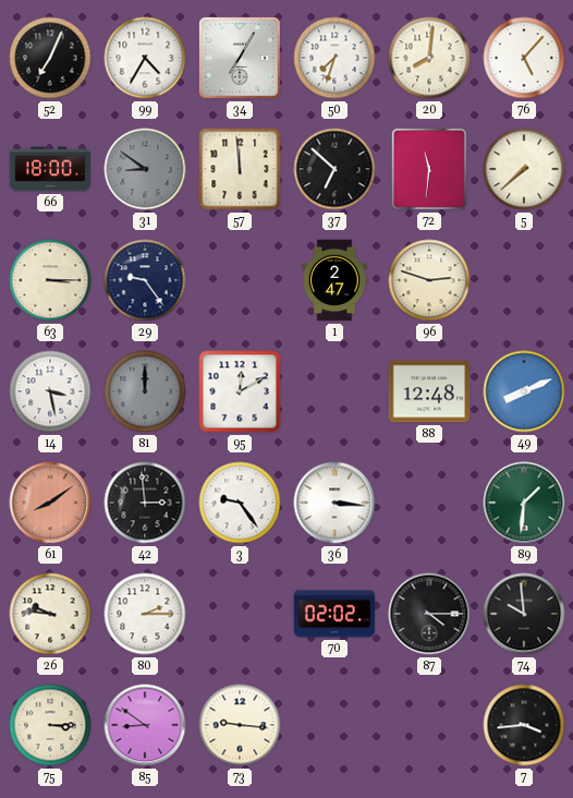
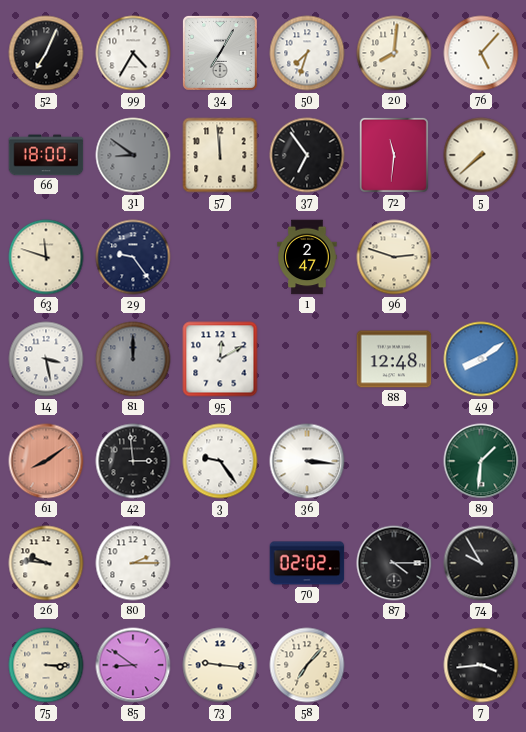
37: 6:52 -> 6:54 (307, 155)
63: 3:15 -> 11:48 (46, 257)
49: 8:11 -> 8:09 (481, 359)
74: 9:59 -> 9:55 (481, 563)
58: none -> 7:07 (307, 665)
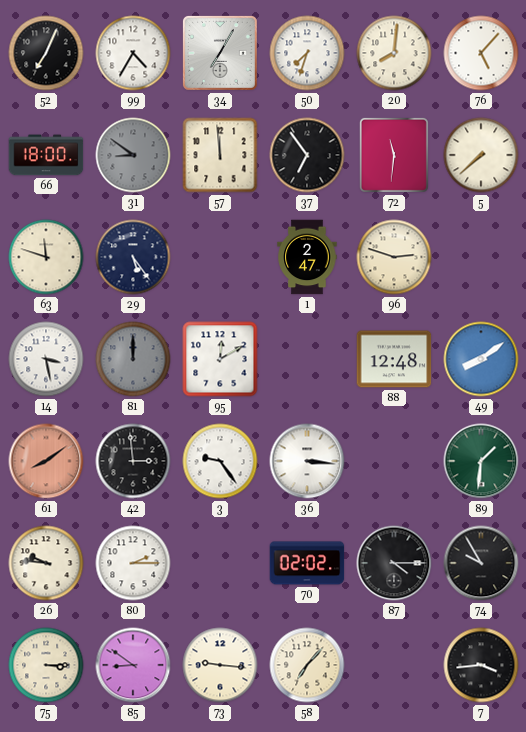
29: 9:24 -> 5:24 (133, 257)
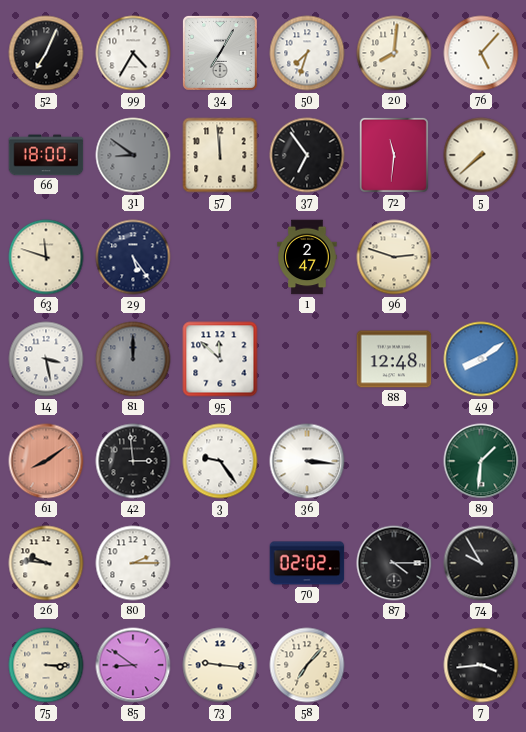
95: 12:10 -> 11:52 (220, 359)
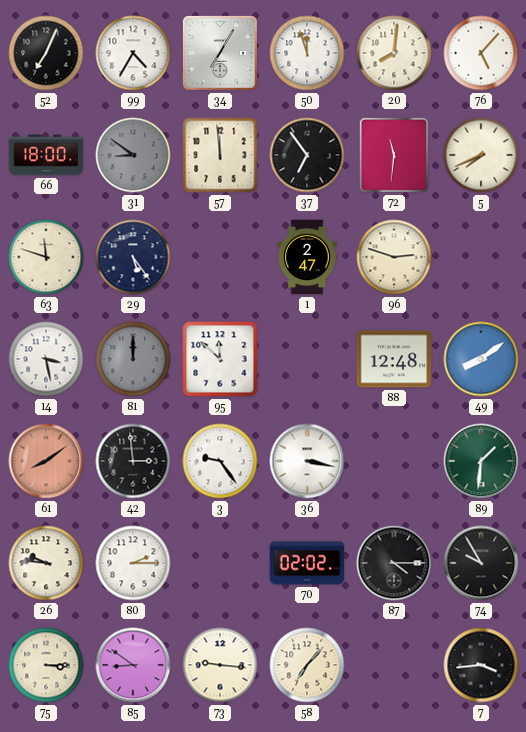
50: 7:33 -> 11:57 (307, 53)
5: 7:38 -> 7:41 (481, 155)
36: 3:16 -> 3:17 (307, 461)
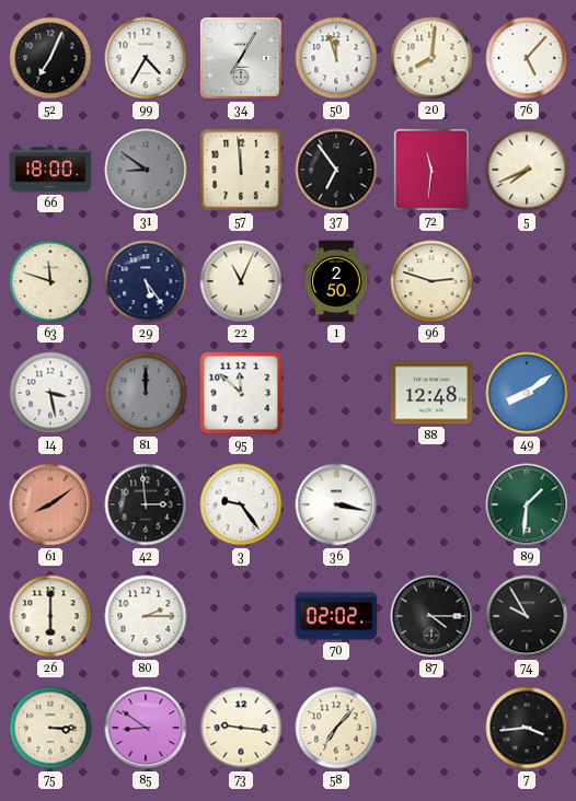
22: none -> 11:04 (241, 281)
1: 2:47 -> 2:50 (336, 281)
26: 9:46 -> 6:00 (50, 616)
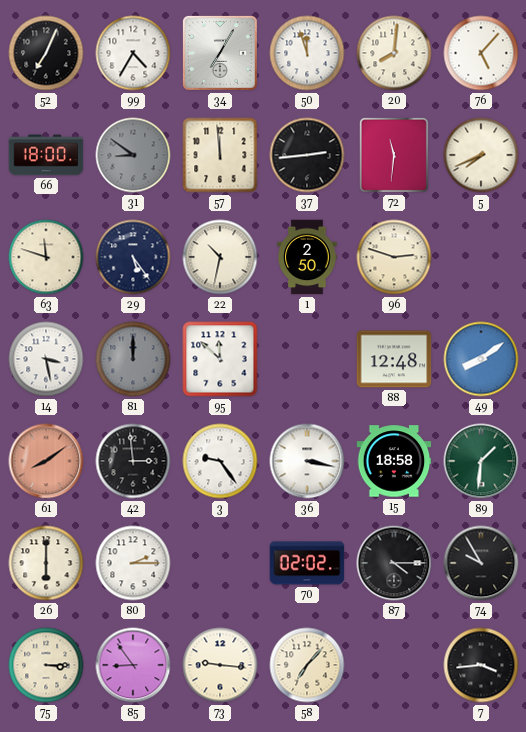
37: 6:54 -> 2:44 (307, 155)
22: 11:04 -> 10:32 (220, 257)
15: none -> 18:58 (394, 461)
85: 8:51 -> 8:54 (133, 665)
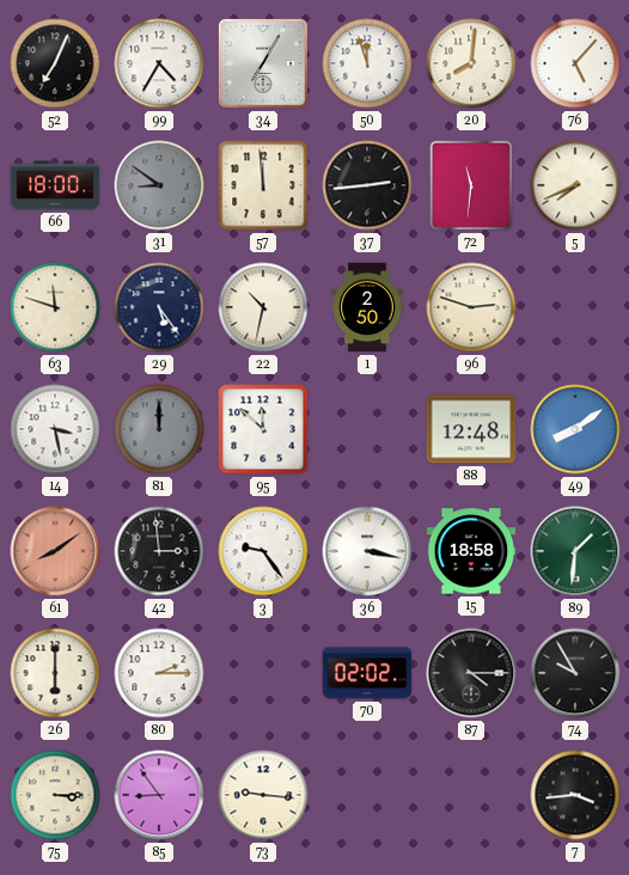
58: 7:07 -> none (307, 665)
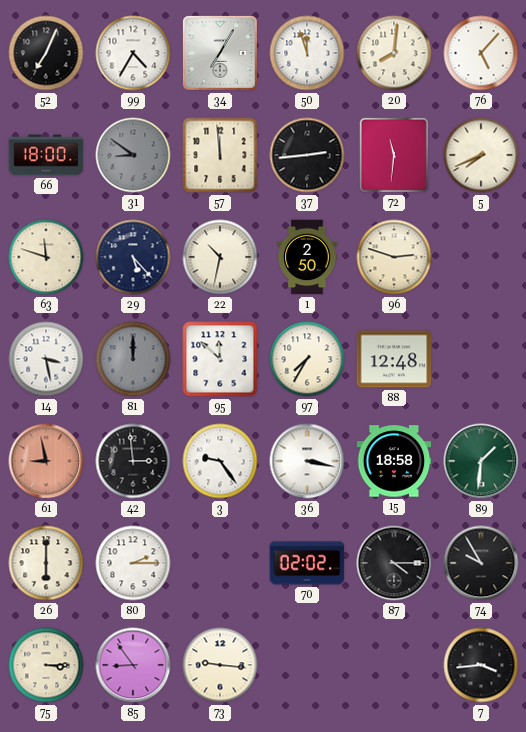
29: 5:24 -> 5:23 (133, 257)
97: none -> 7:35 (307, 359)
49: 8:09 -> none (575, 429)
61: 8:09 -> 8:58 (46, 461)
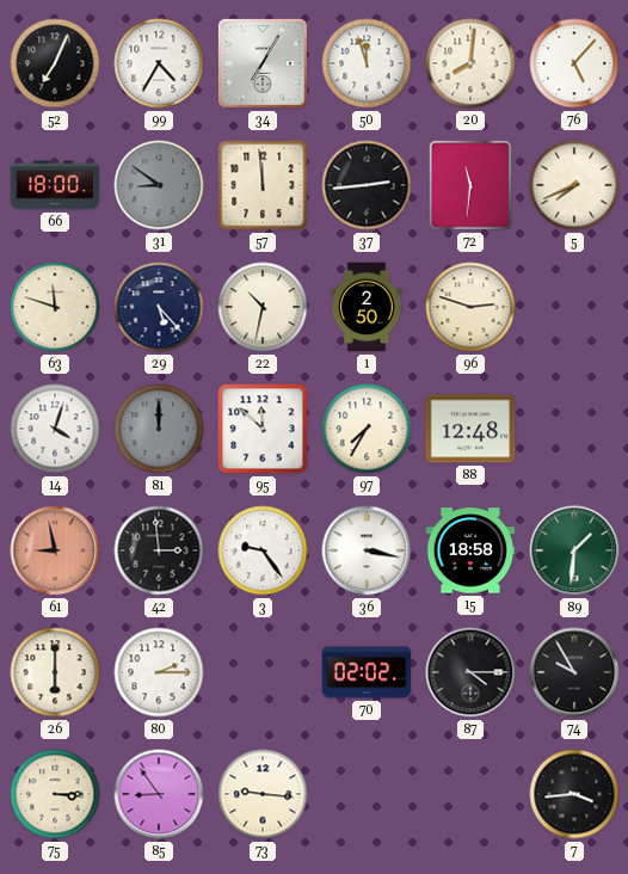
14: 3:28 -> 4:03 (55, 429)
